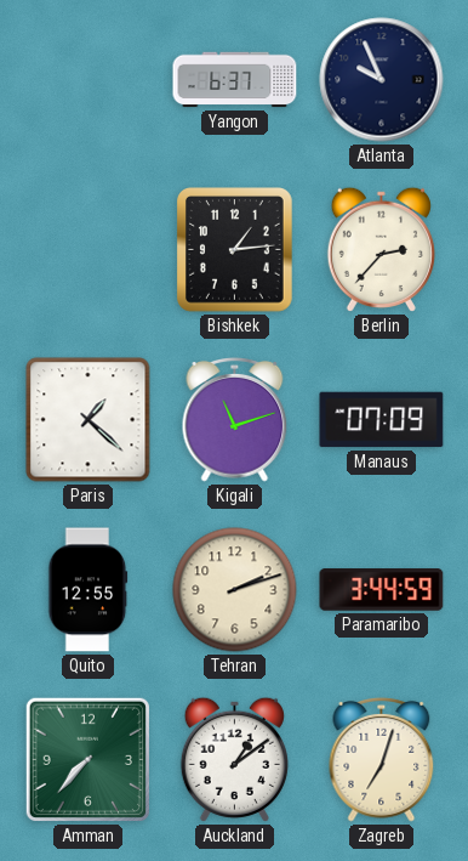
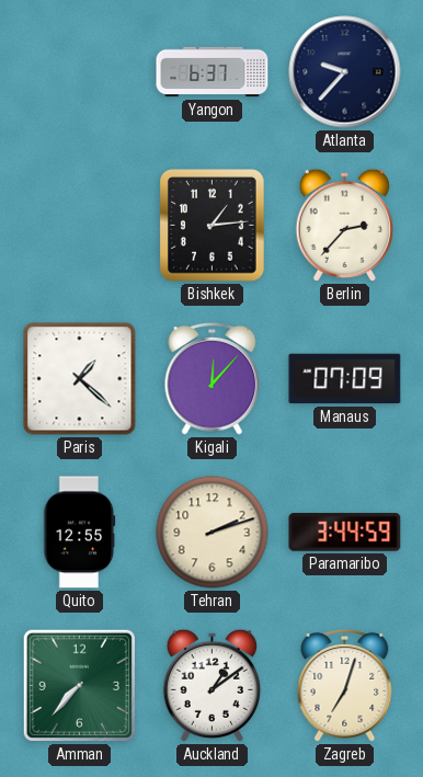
Atlanta: 9:56 -> 9:37 (345, 72)
Kigali: 11:12 -> 12:07 (213, 379)
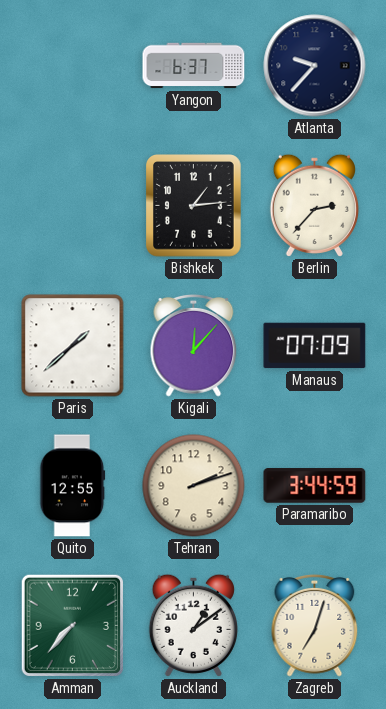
Paris: 1:22 -> 1:38 (73, 346)
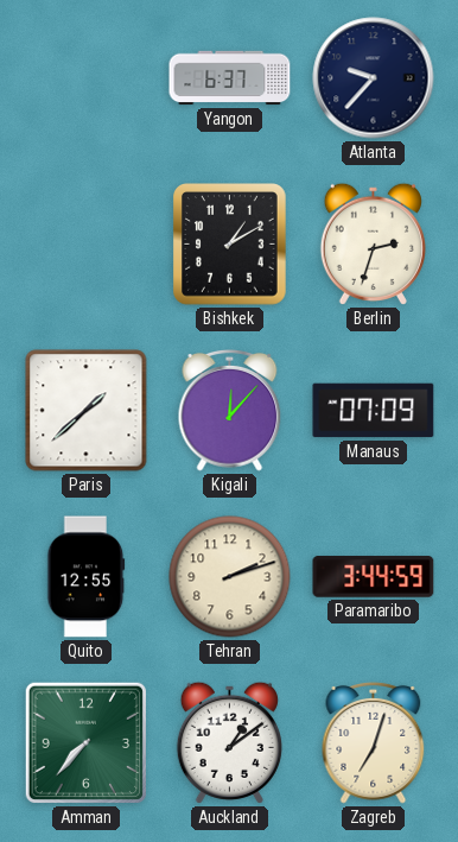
Bishkek: 1:14 -> 1:10 (230, 245)
Berlin: 2:37 -> 2:33 (373, 243)
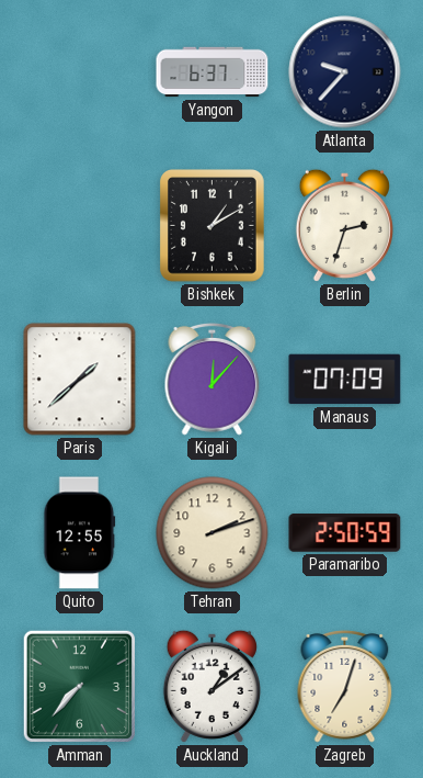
Paramaribo: 3:44 -> 2:50 (345, 533)
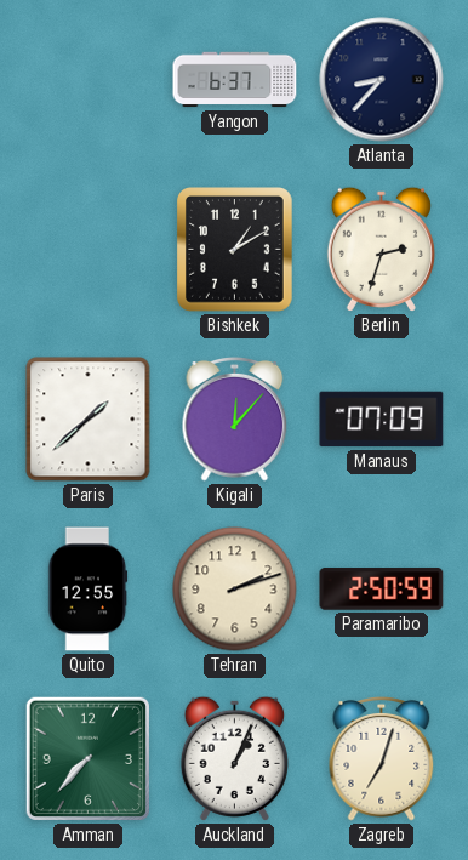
Atlanta: 9:37 -> 8:37 (382, 80)
Auckland: 1:09 -> 1:04 (234, 758)
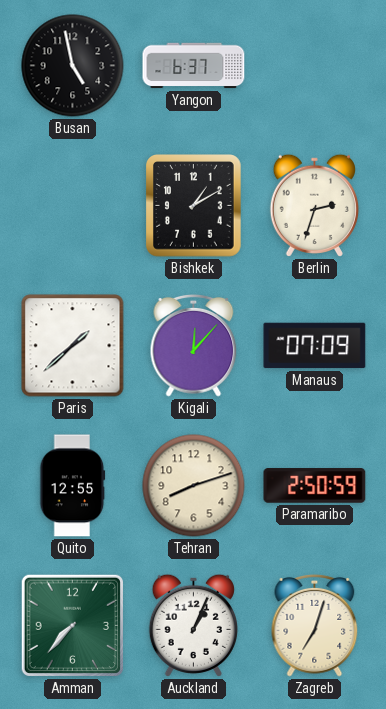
Busan: none -> 4:58 (73, 66)
Atlanta: 8:37 -> none (382, 80)
Tehran: 2:12 -> 8:12 (194, 486)
